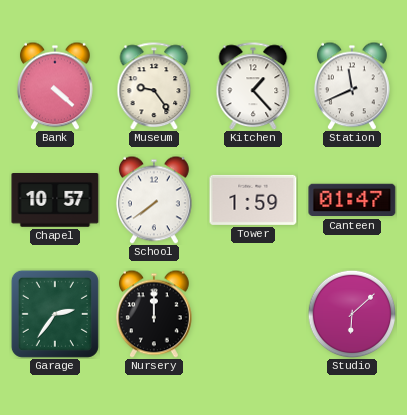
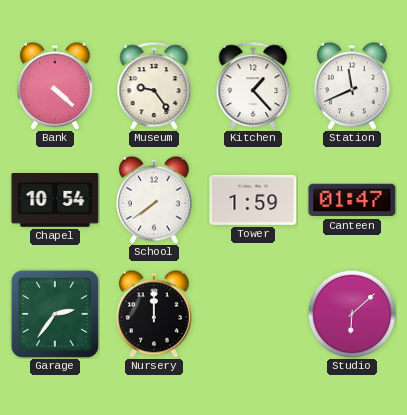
Chapel: 10:57 -> 10:54 (55, 200)
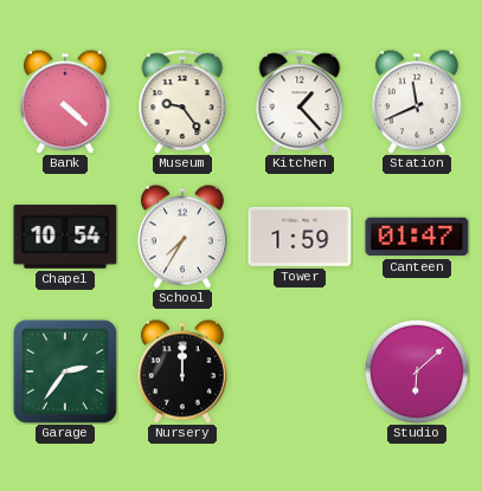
School: 7:39 -> 7:35 (182, 237)
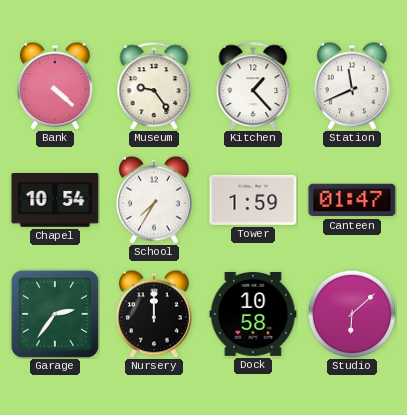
Dock: none -> 10:58 (253, 314)
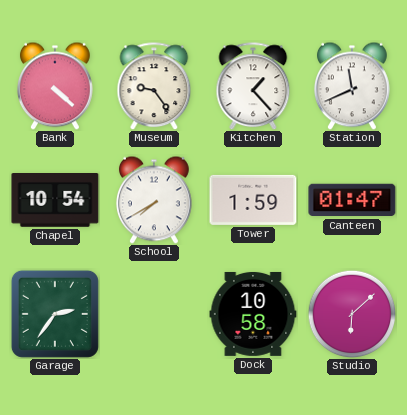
School: 7:35 -> 7:40 (154, 200)
Nursery: 12:00 -> none (154, 314)
